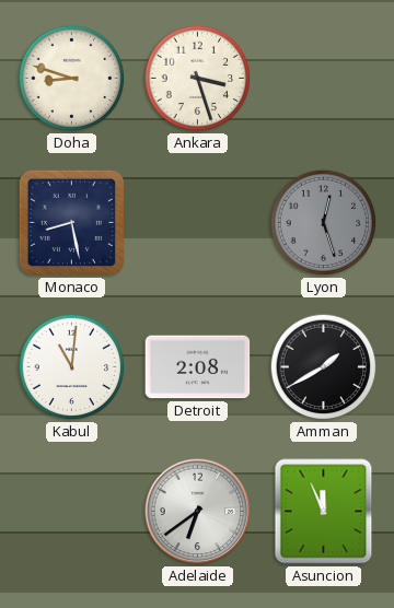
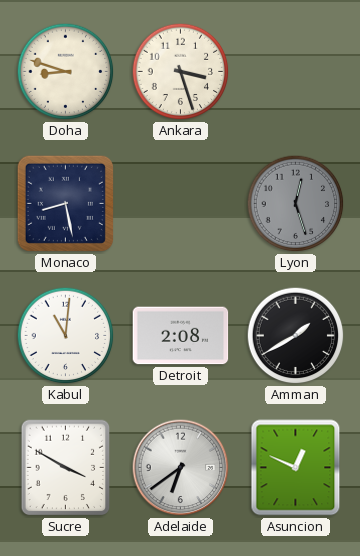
Sucre: none -> 3:50 (66, 468)
Asuncion: 11:56 -> 12:49 (296, 468)
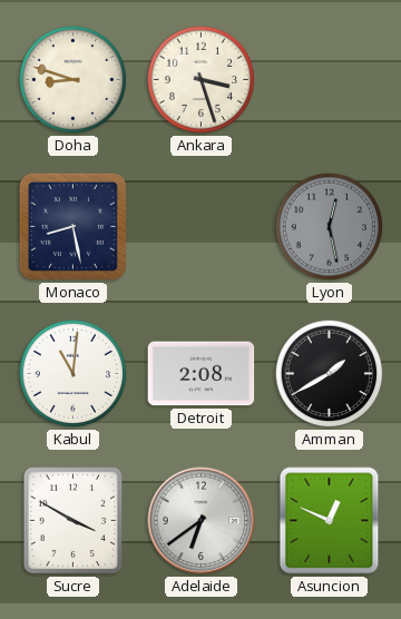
Lyon: 12:27 -> 12:28 (330, 227)
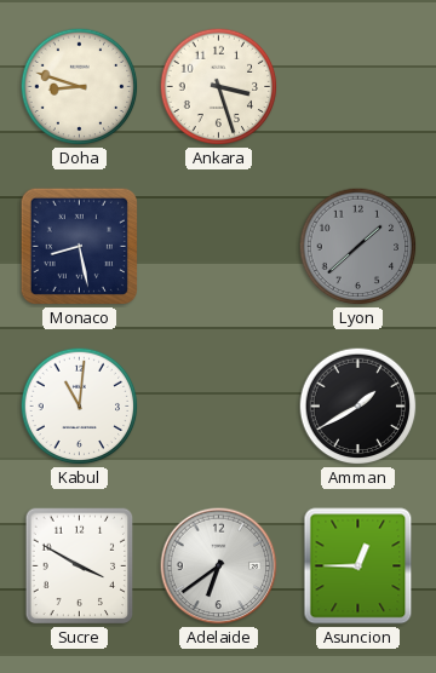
Lyon: 12:28 -> 1:38 (358, 247)
Detroit: 2:08 -> none (202, 374)
Asuncion: 12:49 -> 12:45 (358, 566)
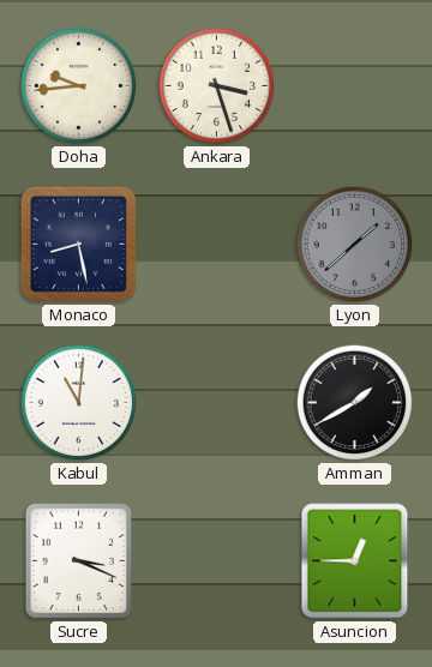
Doha: 8:48 -> 9:44 (79, 86)
Sucre: 3:50 -> 3:19 (79, 561)
Adelaide: 6:39 -> none (219, 566)
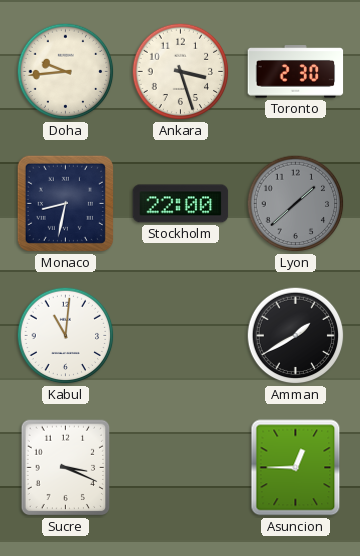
Toronto: none -> 2:30 (296, 72)
Monaco: 8:28 -> 8:32 (65, 203)
Stockholm: none -> 22:00 (181, 204)
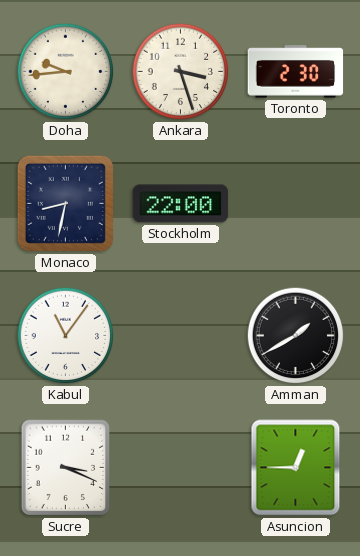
Lyon: 1:38 -> none (296, 204)
Kabul: 11:01 -> 11:06 (66, 336)
